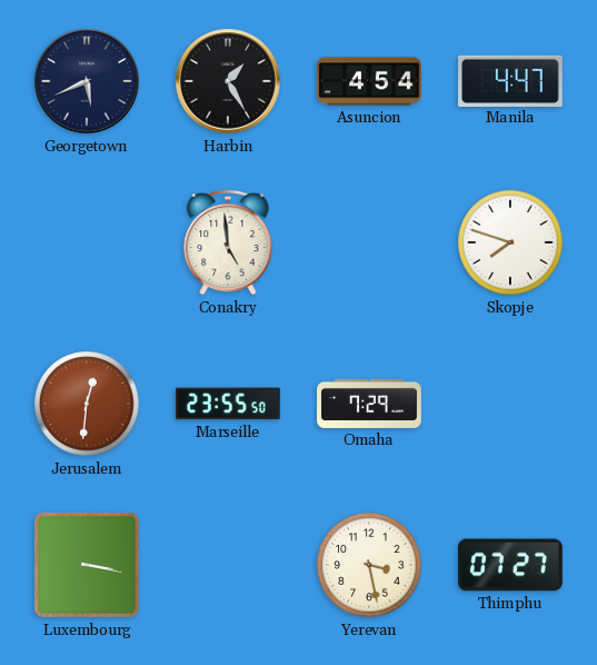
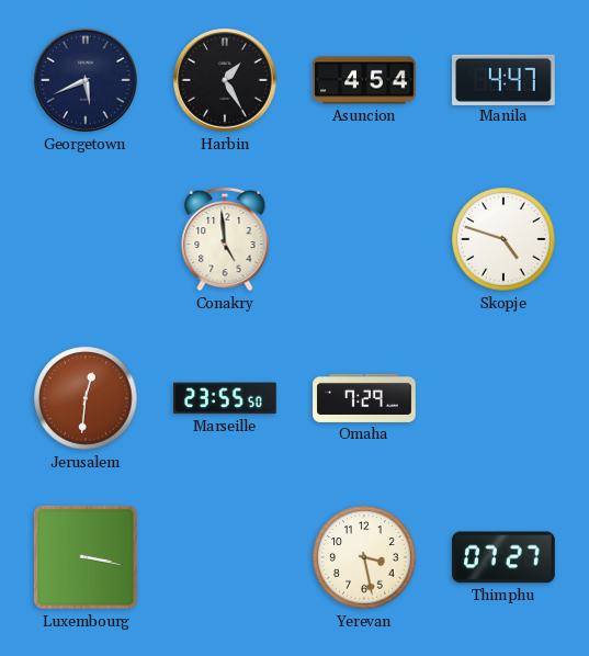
Skopje: 7:48 -> 4:48 (503, 239)
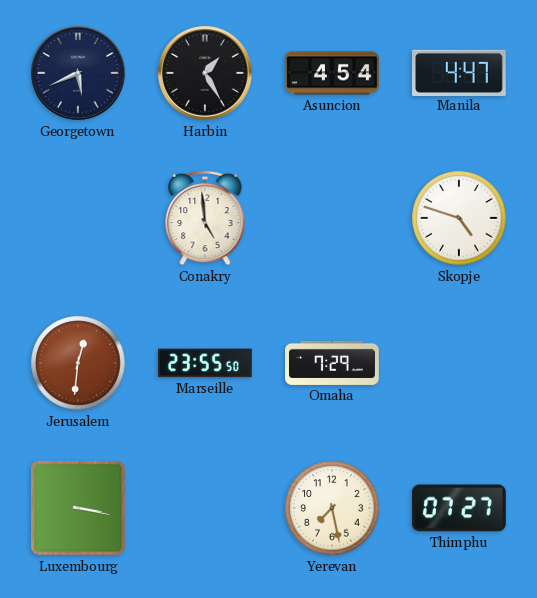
Yerevan: 3:28 -> 7:28 (332, 508)
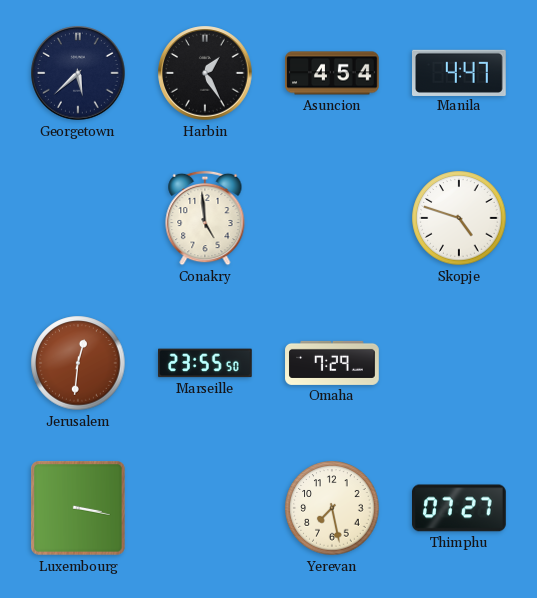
Georgetown: 5:41 -> 5:38 (78, 73)
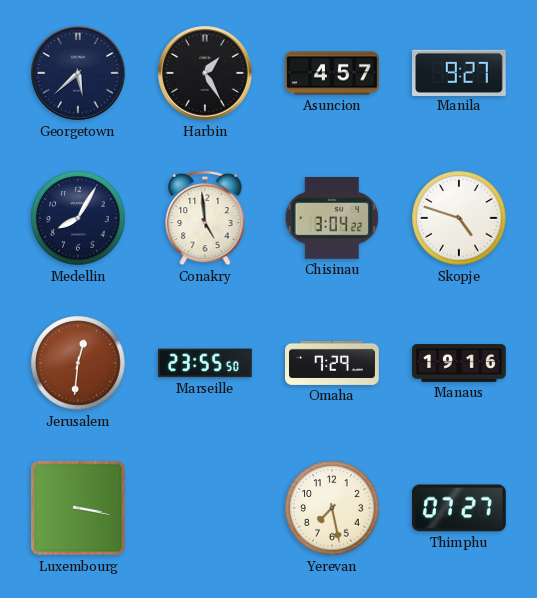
Asuncion: 4:54 -> 4:57 (332, 73)
Manila: 4:47 -> 9:27 (460, 72)
Medellin: none -> 8:05 (78, 218)
Chisinau: none -> 3:04 (332, 218)
Manaus: none -> 19:16 (459, 363)
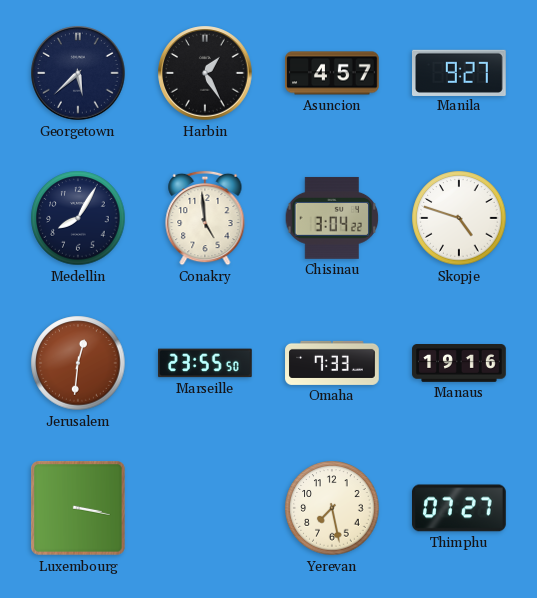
Omaha: 7:29 -> 7:33 (332, 363)
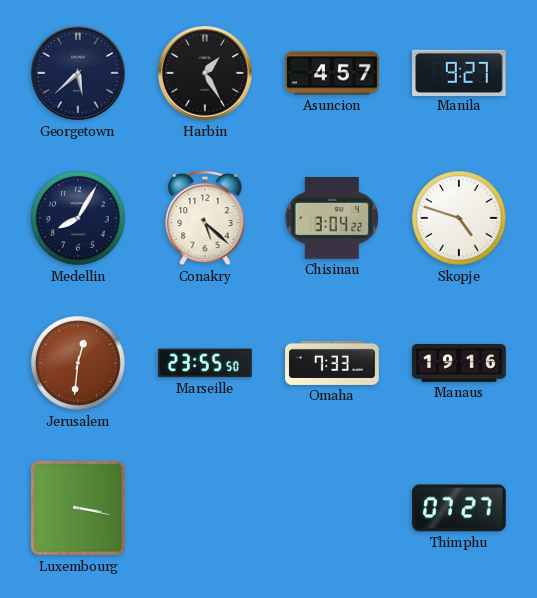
Conakry: 4:59 -> 5:22 (205, 218)
Yerevan: 7:28 -> none (332, 508)
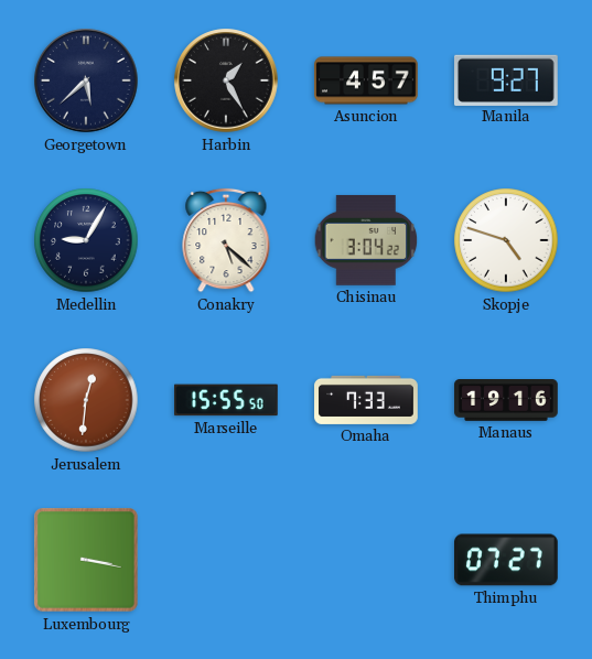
Medellin: 8:05 -> 9:05 (86, 240)
Marseille: 23:55 -> 15:55 (227, 400)
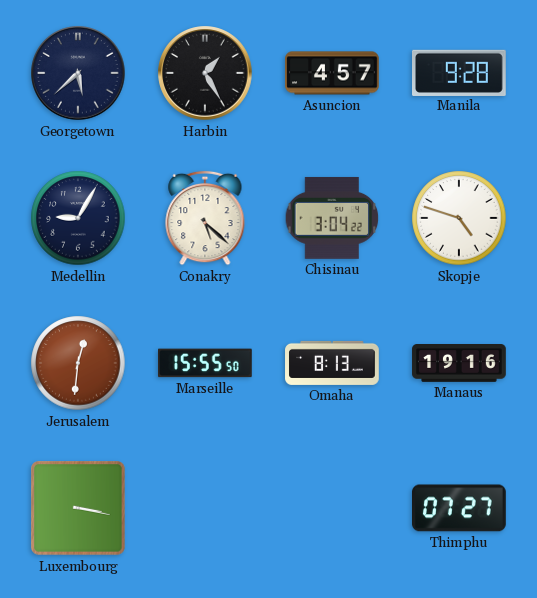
Manila: 9:27 -> 9:28 (460, 72)
Omaha: 7:33 -> 8:13 (332, 363)
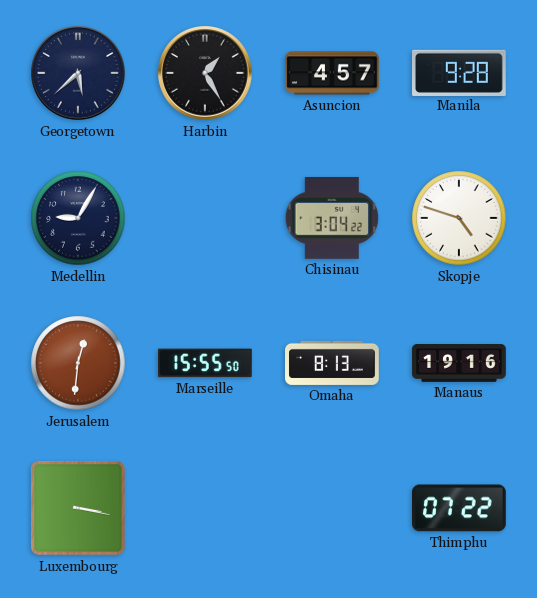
Conakry: 5:22 -> none (205, 218)
Thimphu: 07:27 -> 07:22 (460, 508)
